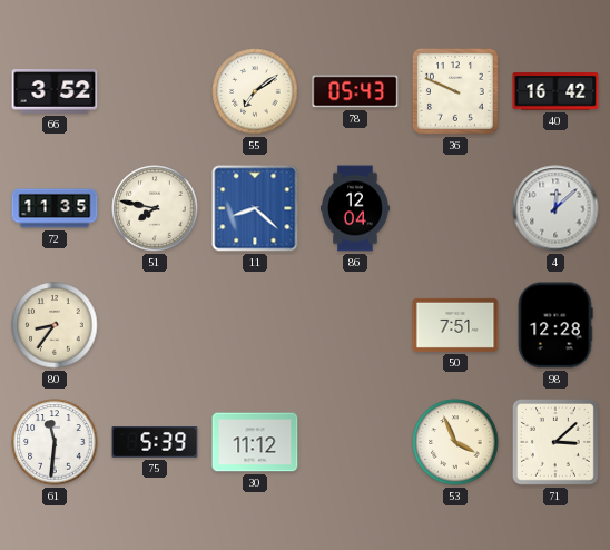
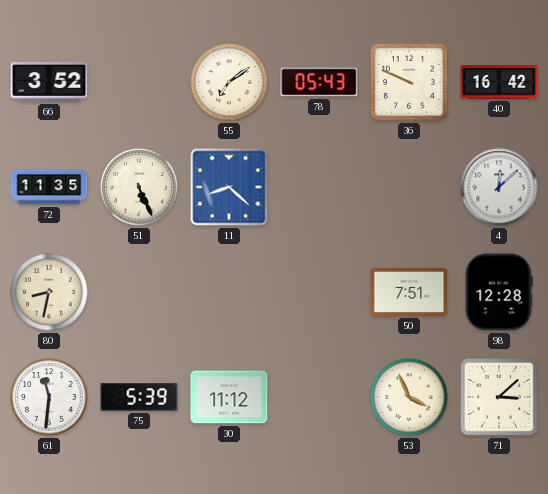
51: 7:47 -> 5:26 (139, 187)
86: 12:04 -> none (355, 208)
80: 8:36 -> 8:32 (49, 292)
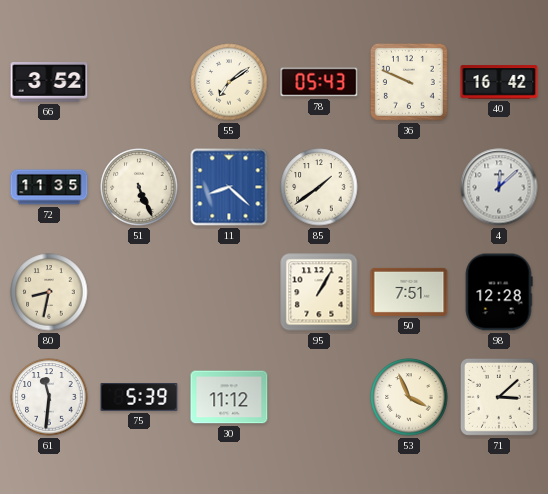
85: none -> 1:39 (319, 187)
95: none -> 1:05 (319, 292)
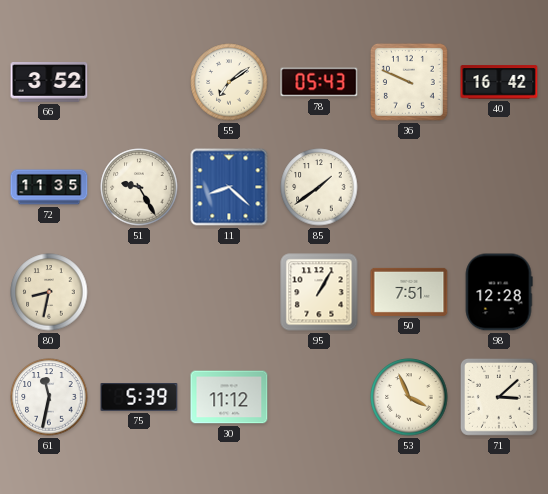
51: 5:26 -> 9:25 (139, 187)
4: 12:08 -> none (499, 187)
61: 11:31 -> 11:32 (49, 397)
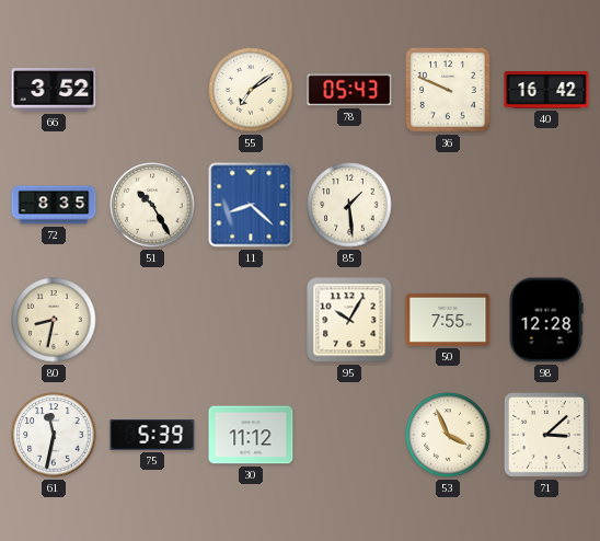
72: 11:35 -> 8:35 (54, 205)
51: 9:25 -> 10:25 (152, 205)
85: 1:39 -> 1:29 (349, 205)
95: 1:05 -> 10:05 (349, 320)
50: 7:51 -> 7:55 (448, 320)
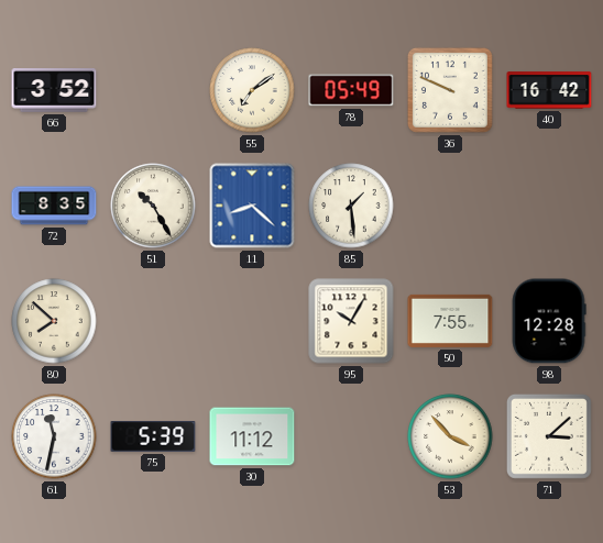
78: 05:43 -> 05:49 (351, 90)
80: 8:32 -> 7:52 (54, 321)
53: 3:56 -> 3:53 (450, 436)
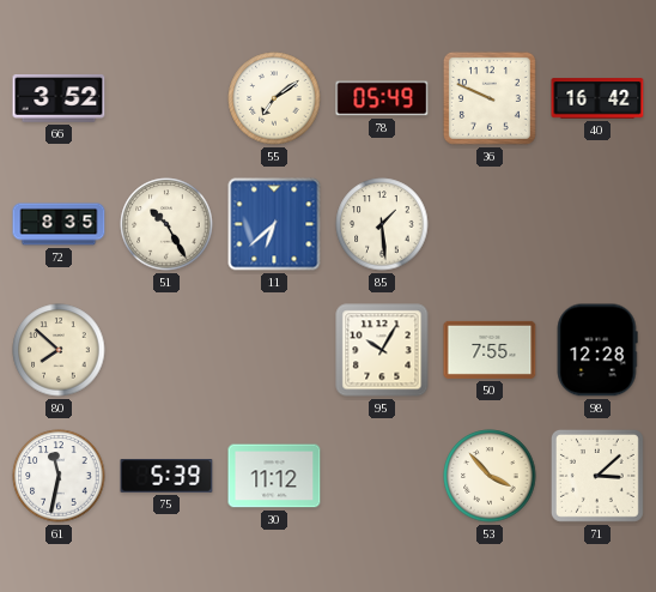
11: 8:22 -> 6:38 (274, 224)
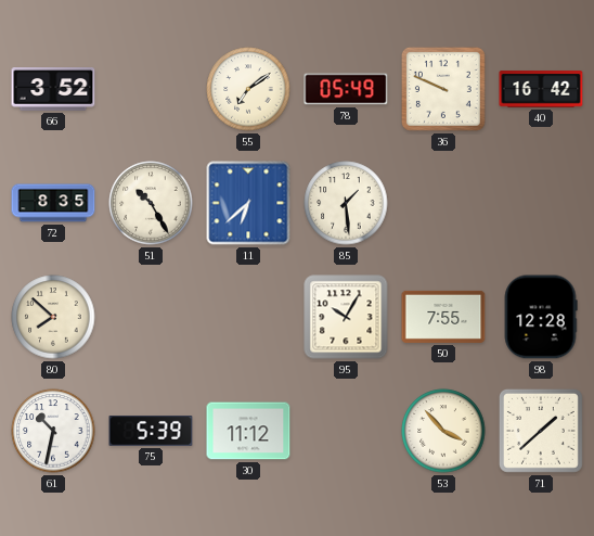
61: 11:32 -> 10:32 (53, 431)
71: 3:08 -> 1:38 (541, 431)
